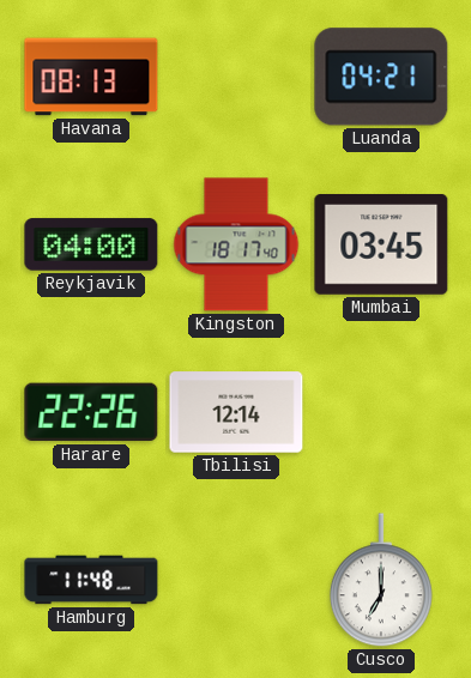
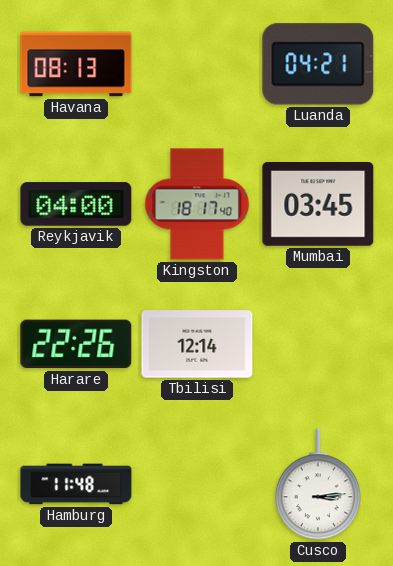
Cusco: 7:00 -> 3:14 (318, 485)
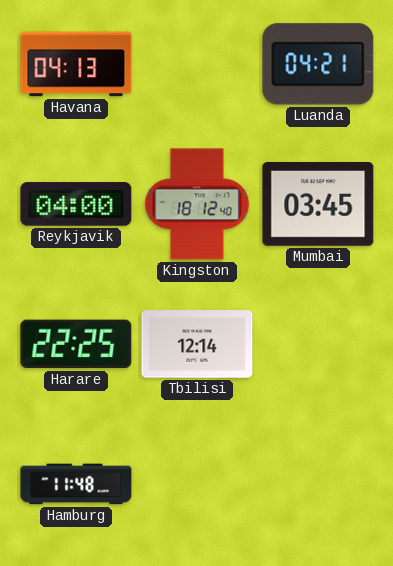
Havana: 08:13 -> 04:13 (76, 64)
Kingston: 18:17 -> 18:12 (197, 204)
Harare: 22:26 -> 22:25 (76, 344)
Cusco: 3:14 -> none (318, 485)
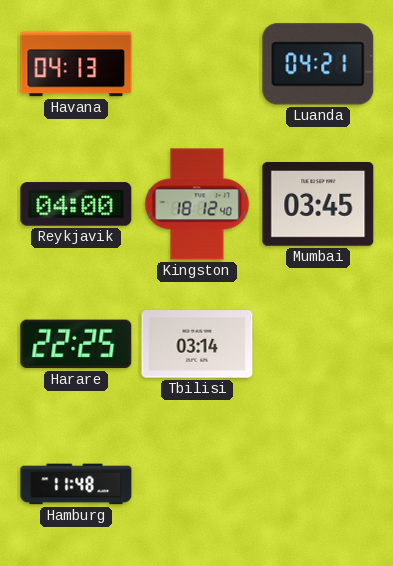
Tbilisi: 12:14 -> 03:14 (197, 344)
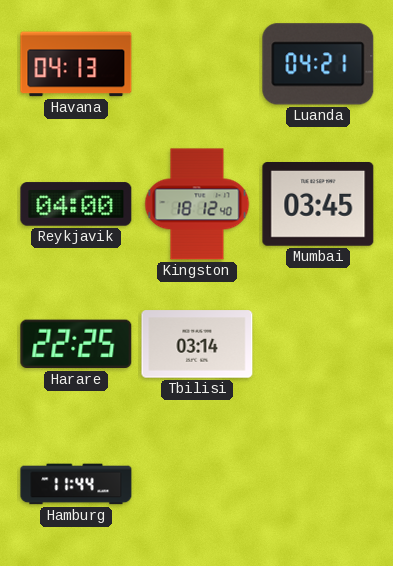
Hamburg: 11:48 -> 11:44 (76, 484)
